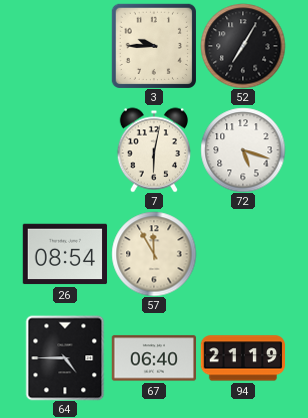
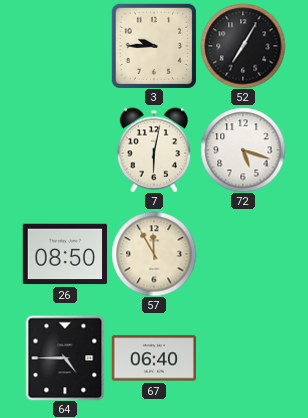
26: 08:54 -> 08:50 (64, 254)
94: 21:19 -> none (242, 358)
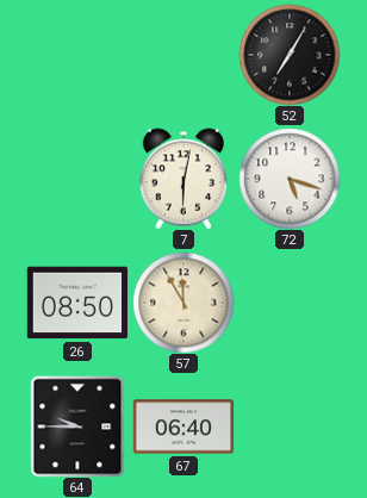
3: 9:45 -> none (153, 45)
64: 4:45 -> 9:45 (77, 427)
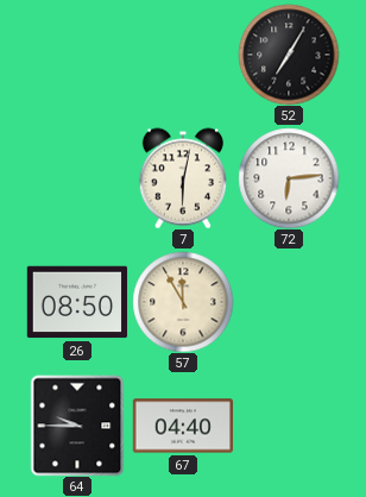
72: 5:18 -> 6:14 (289, 178)
67: 06:40 -> 04:40 (182, 426)
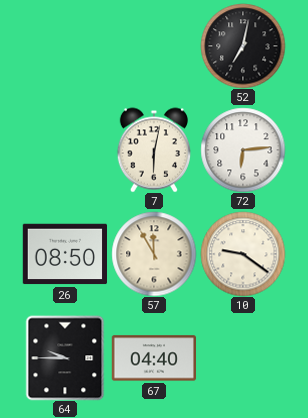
52: 7:05 -> 7:02 (243, 46)
10: none -> 9:21 (243, 254)
